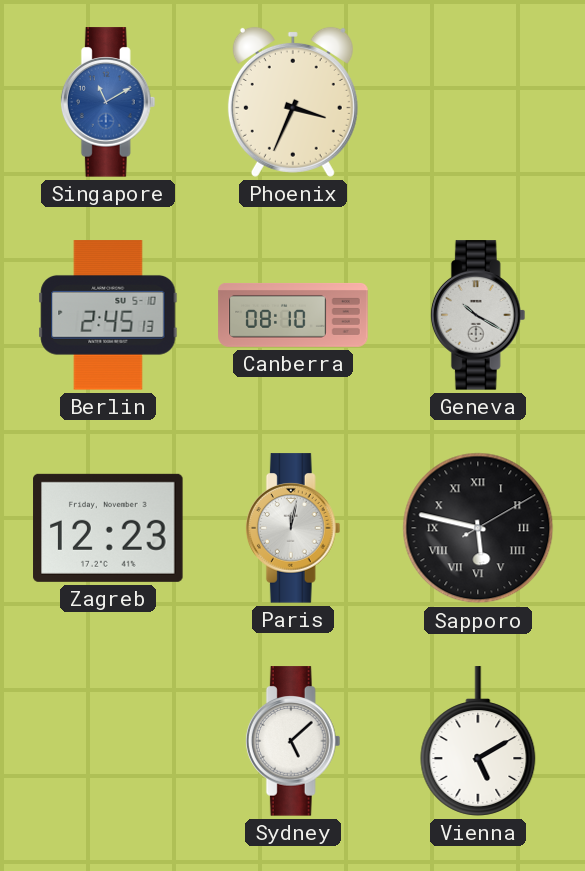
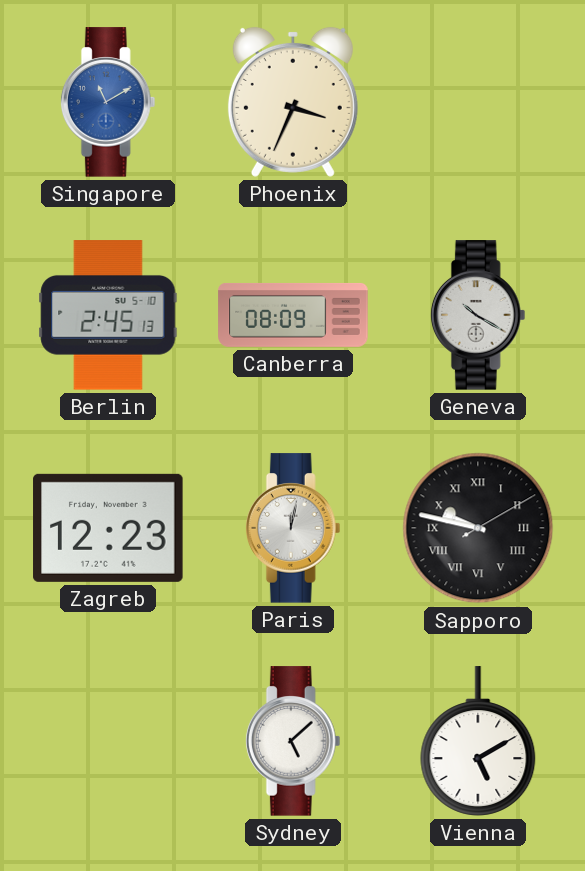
Canberra: 08:10 -> 08:09 (293, 315)
Sapporo: 5:47 -> 9:47 (478, 528)
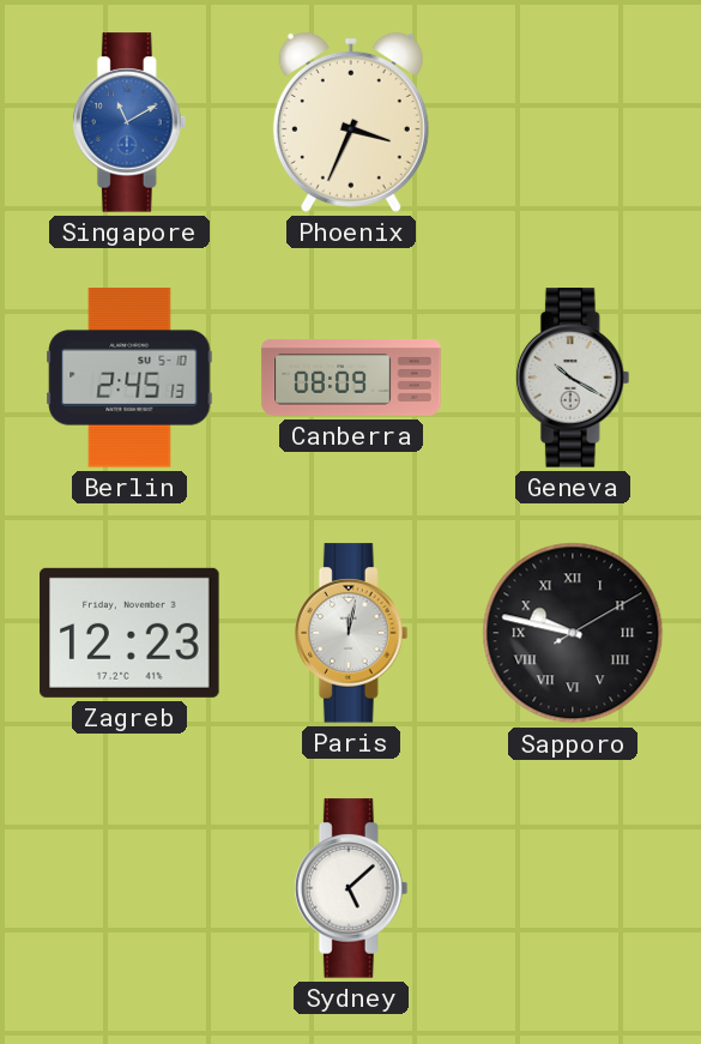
Vienna: 5:10 -> none (478, 741)
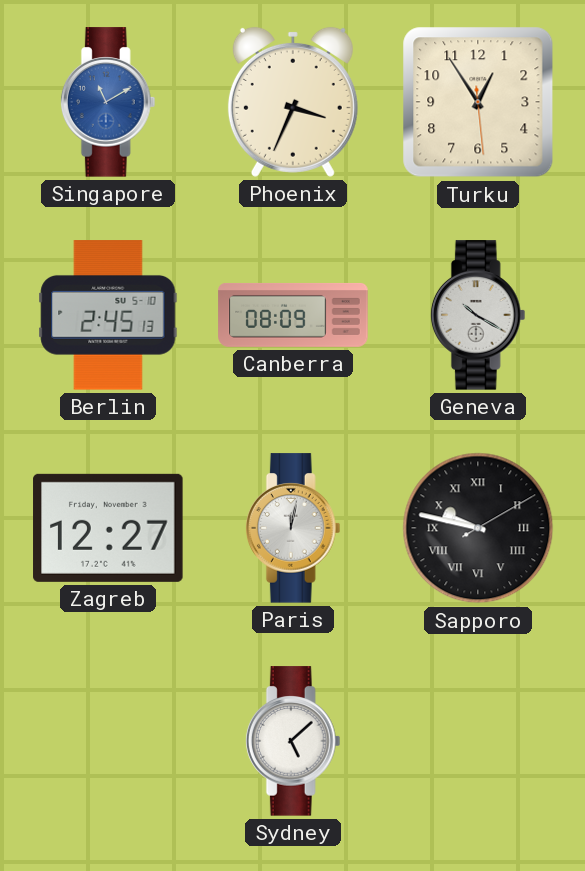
Turku: none -> 12:54 (478, 102)
Zagreb: 12:23 -> 12:27 (108, 528)
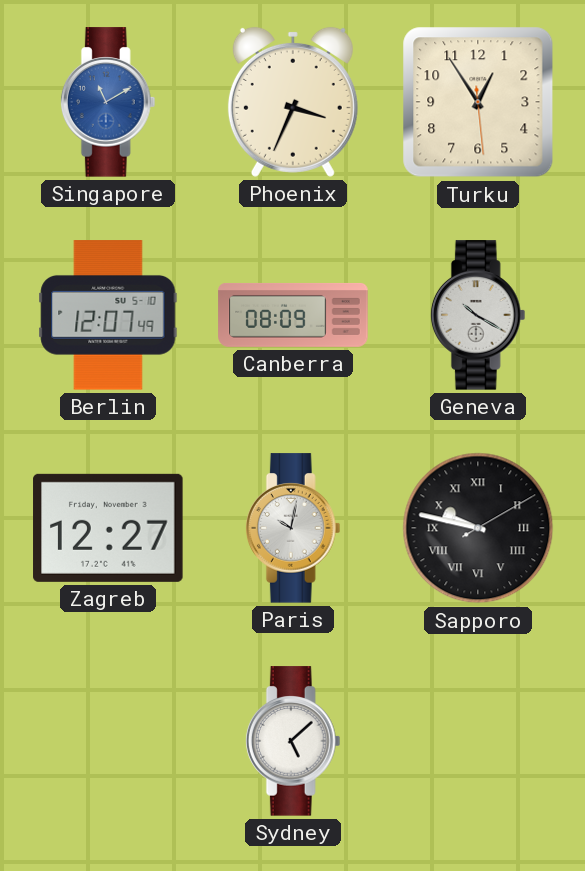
Berlin: 2:45 -> 12:07 (108, 315)
Paris: 12:02 -> 10:02 (293, 528)
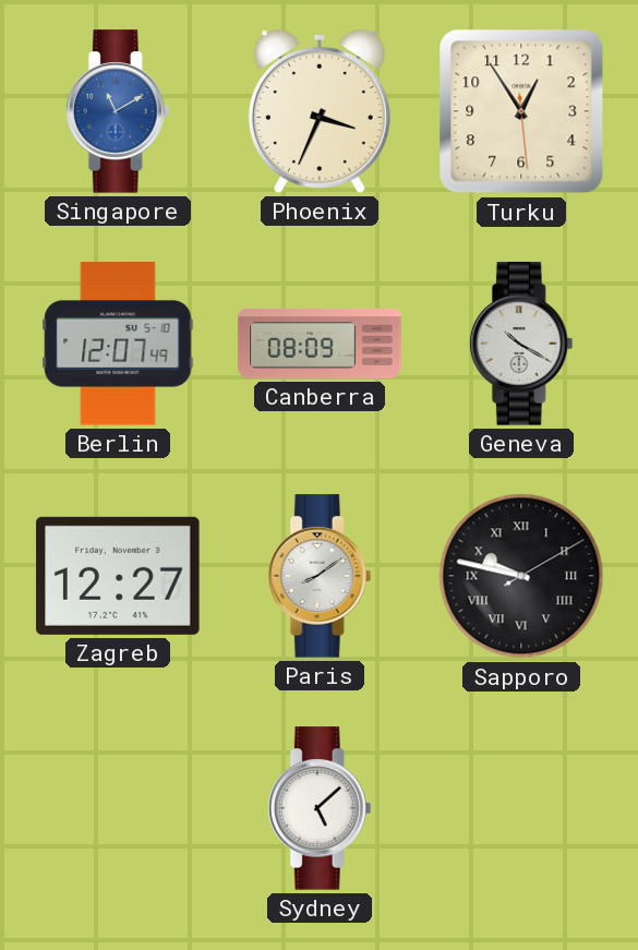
Paris: 10:02 -> 8:09 (320, 576)
